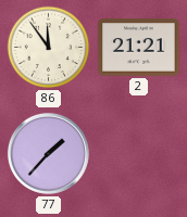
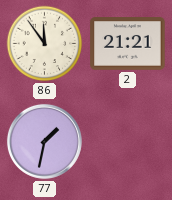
77: 1:37 -> 1:32 (44, 141)
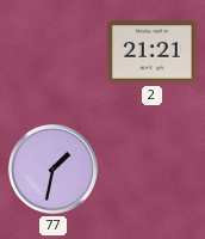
86: 11:54 -> none (45, 44)
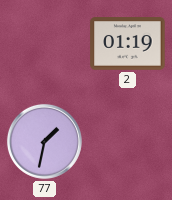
2: 21:21 -> 01:19 (128, 44)
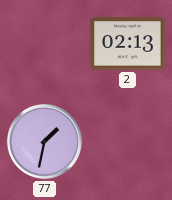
2: 01:19 -> 02:13 (128, 44)
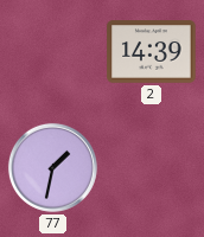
2: 02:13 -> 14:39 (152, 52)
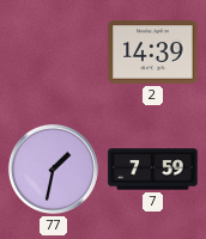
7: none -> 7:59 (153, 170)
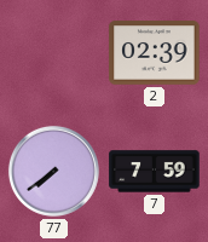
2: 14:39 -> 02:39 (155, 53)
77: 1:32 -> 7:39 (53, 171)
